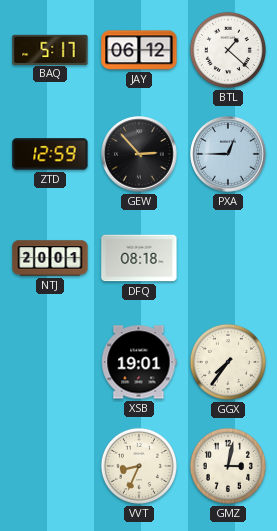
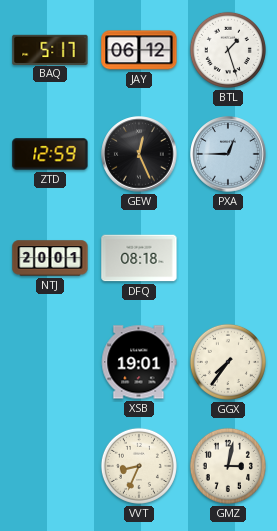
BTL: 1:22 -> 1:27 (228, 50)
GEW: 2:53 -> 12:26 (139, 154)
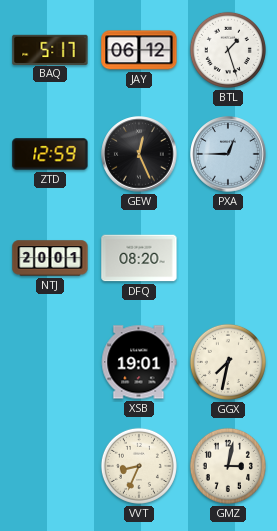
DFQ: 08:18 -> 08:20 (139, 258)
GGX: 7:36 -> 7:32 (228, 362)
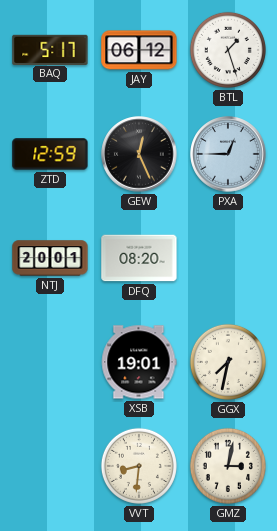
VVT: 8:34 -> 8:31 (139, 466)
